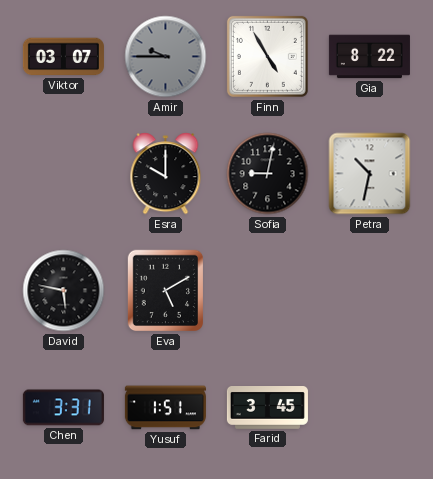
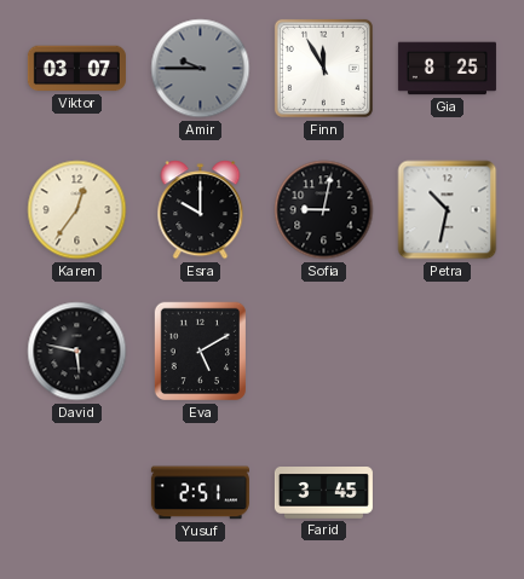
Finn: 4:55 -> 11:55 (323, 68)
Gia: 8:22 -> 8:25 (447, 69)
Karen: none -> 12:36 (77, 210)
Chen: 3:31 -> none (63, 408)
Yusuf: 1:51 -> 2:51 (200, 493)
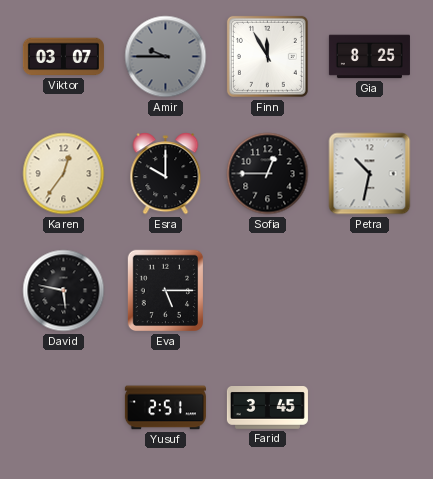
Sofia: 9:02 -> 12:45 (268, 174)
Eva: 5:10 -> 5:15 (165, 291)
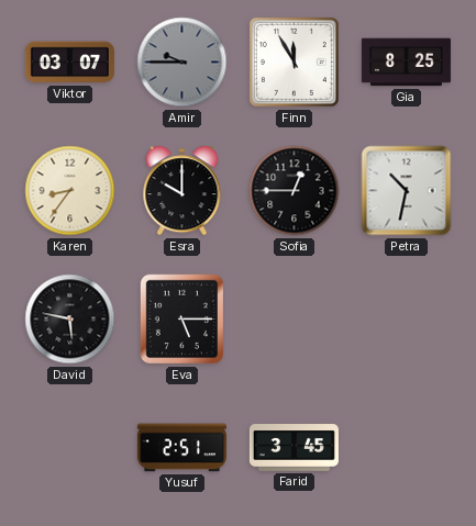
Karen: 12:36 -> 8:36 (70, 191)
